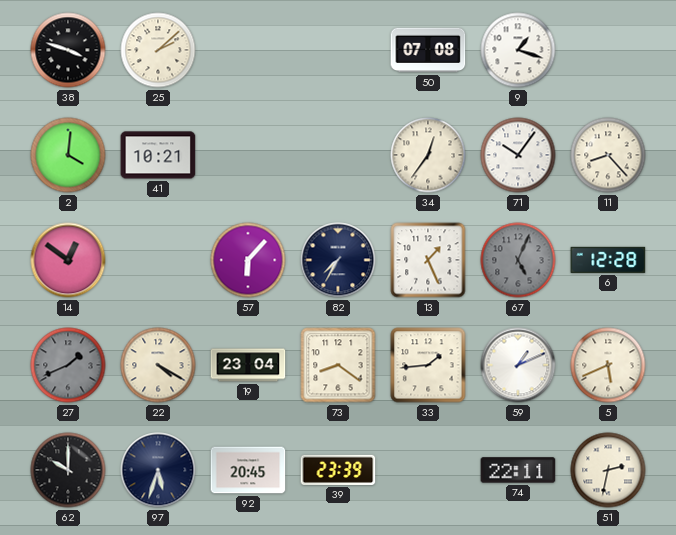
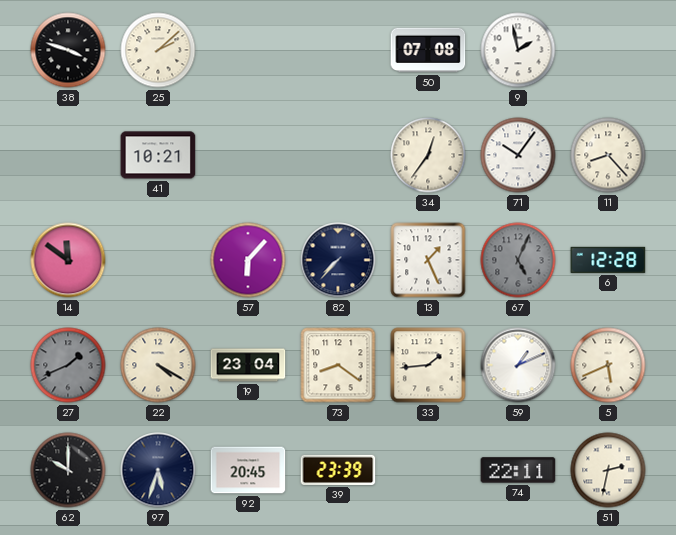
9: 1:18 -> 1:58 (518, 50)
2: 4:01 -> none (68, 155)
14: 12:51 -> 11:51 (68, 260)
82: 7:35 -> 7:37 (338, 260)
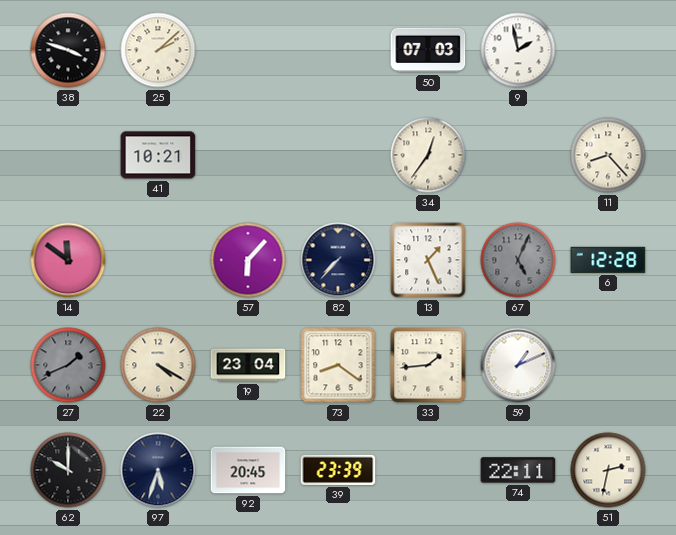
50: 07:08 -> 07:03 (428, 50)
71: 10:06 -> none (518, 155)
5: 5:41 -> none (608, 365)
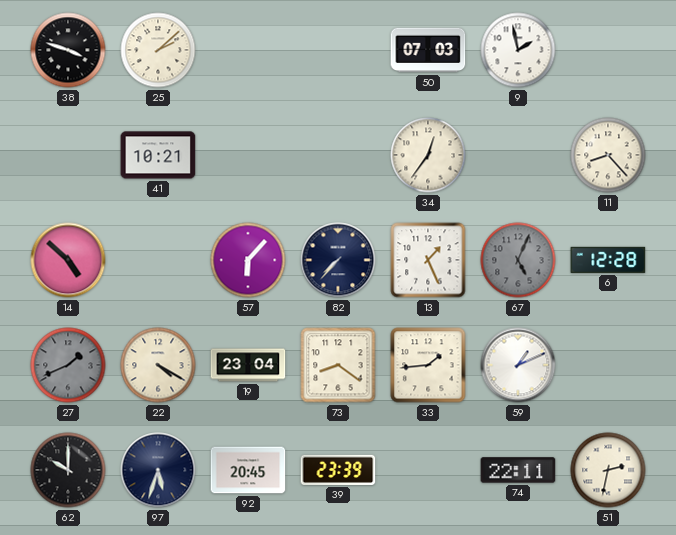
14: 11:51 -> 4:52 (68, 260)
